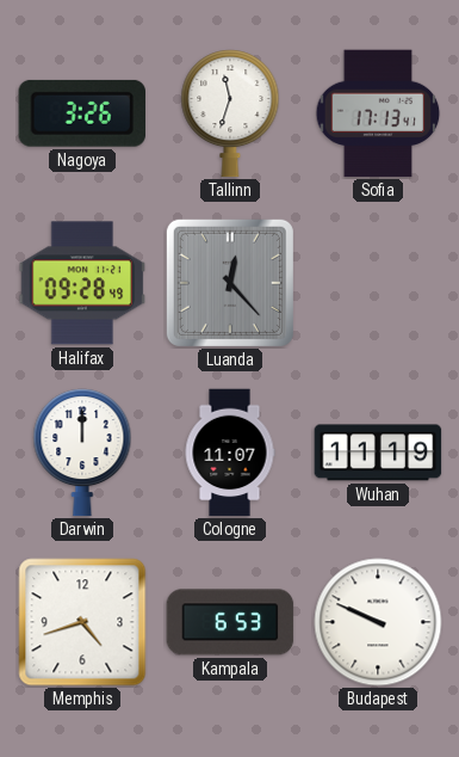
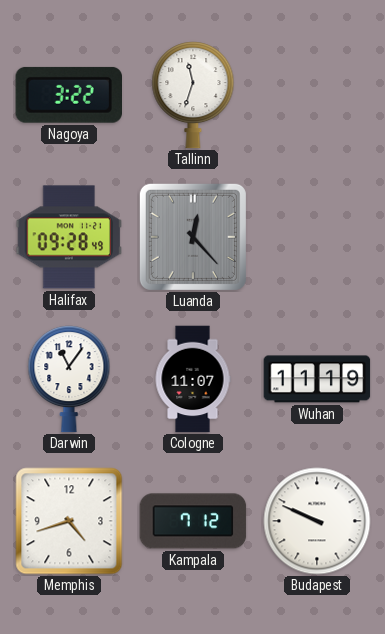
Nagoya: 3:26 -> 3:22 (68, 95)
Sofia: 17:13 -> none (378, 113)
Darwin: 12:00 -> 11:06 (69, 379)
Kampala: 6:53 -> 7:12 (193, 521)
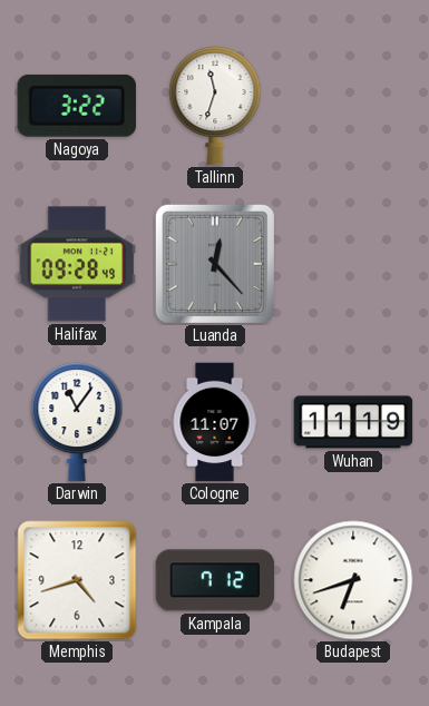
Budapest: 9:49 -> 6:42 (353, 580)
